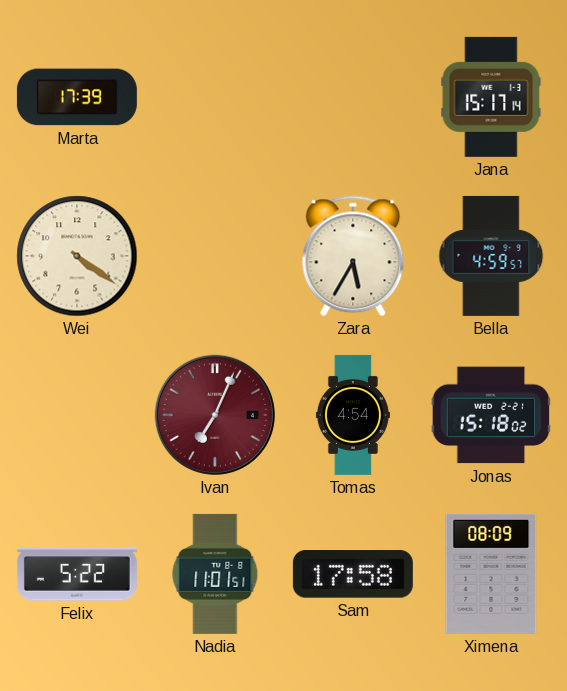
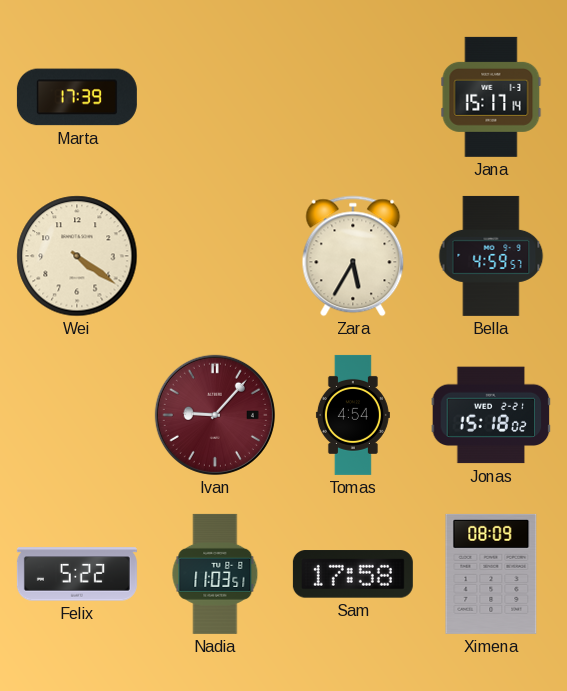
Ivan: 7:04 -> 9:07 (215, 415)
Nadia: 11:01 -> 11:03 (215, 574)
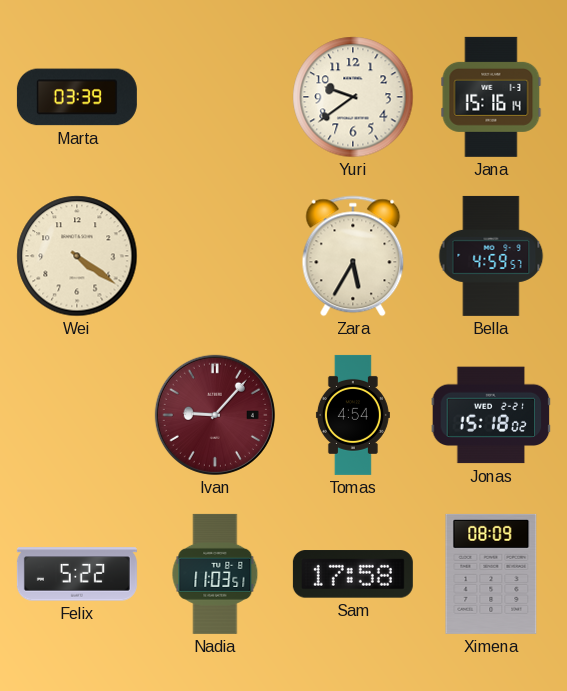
Marta: 17:39 -> 03:39 (77, 97)
Yuri: none -> 9:39 (353, 97)
Jana: 15:17 -> 15:16 (491, 97)
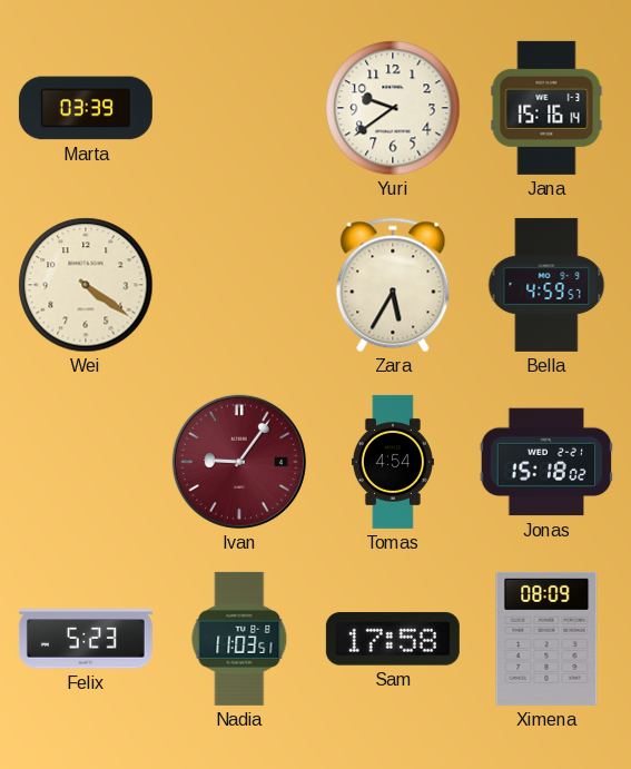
Ivan: 9:07 -> 9:06 (239, 462)
Felix: 5:22 -> 5:23 (86, 639)
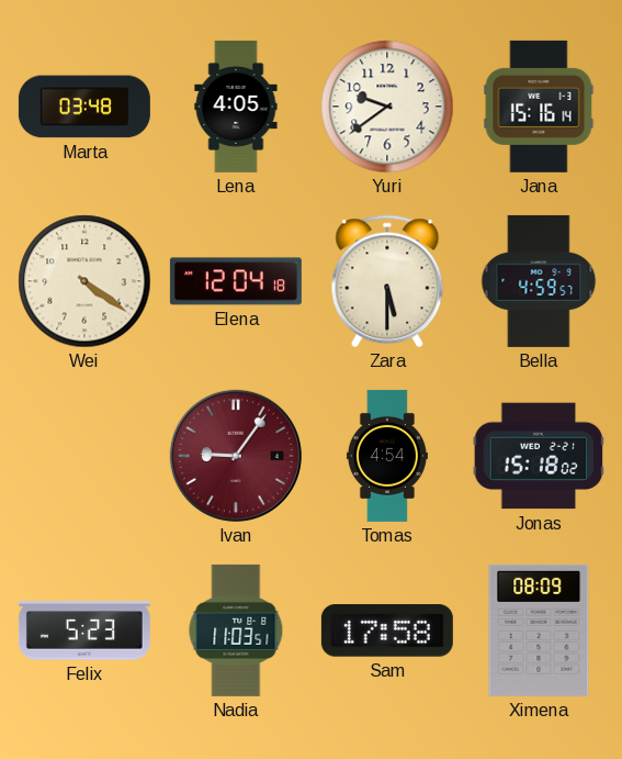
Marta: 03:39 -> 03:48 (84, 107)
Lena: none -> 4:05 (236, 107)
Elena: none -> 12:04 (236, 281)
Zara: 5:35 -> 5:30 (387, 281)
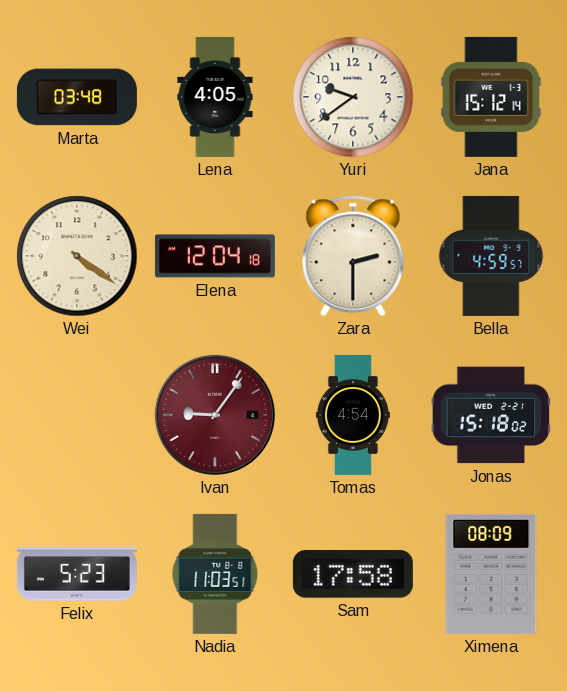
Jana: 15:16 -> 15:12 (491, 97)
Zara: 5:30 -> 2:30 (353, 256)
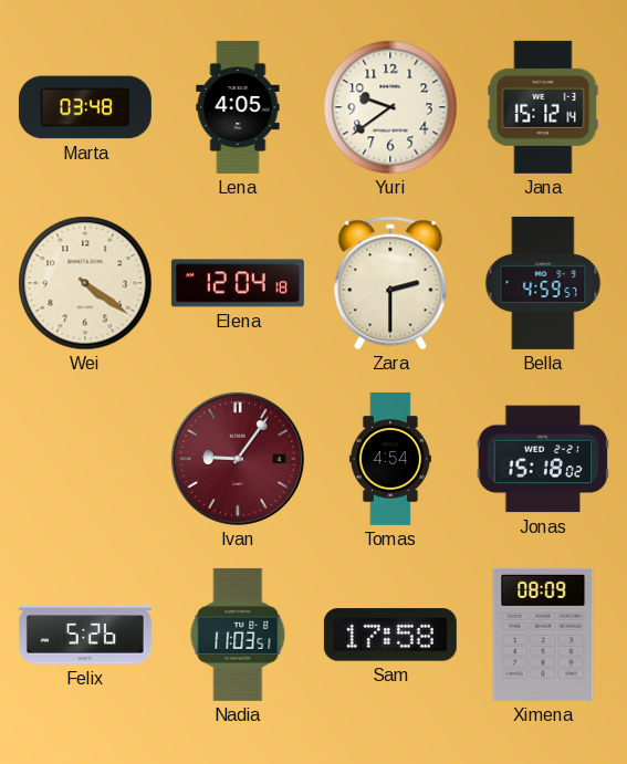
Felix: 5:23 -> 5:26 (85, 635)
